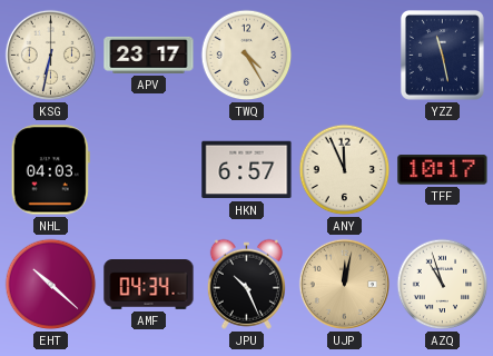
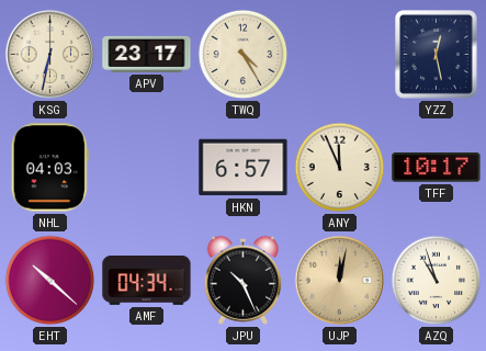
YZZ: 11:28 -> 12:28 (436, 55)
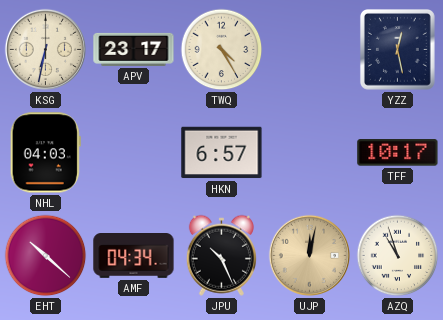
ANY: 11:56 -> none (340, 168)
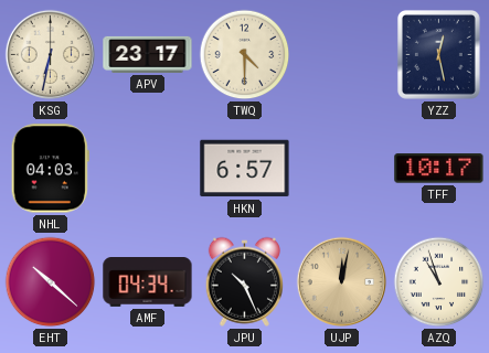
TWQ: 4:25 -> 4:30 (245, 55)
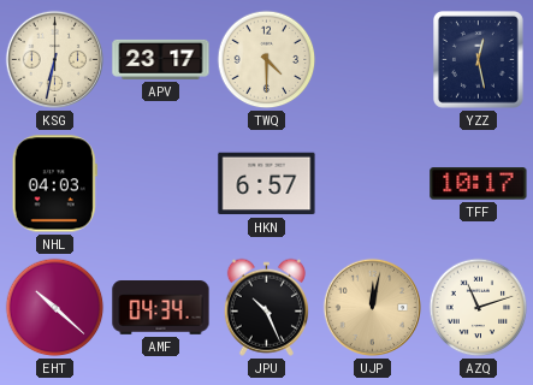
AZQ: 10:57 -> 11:12 (479, 308)
